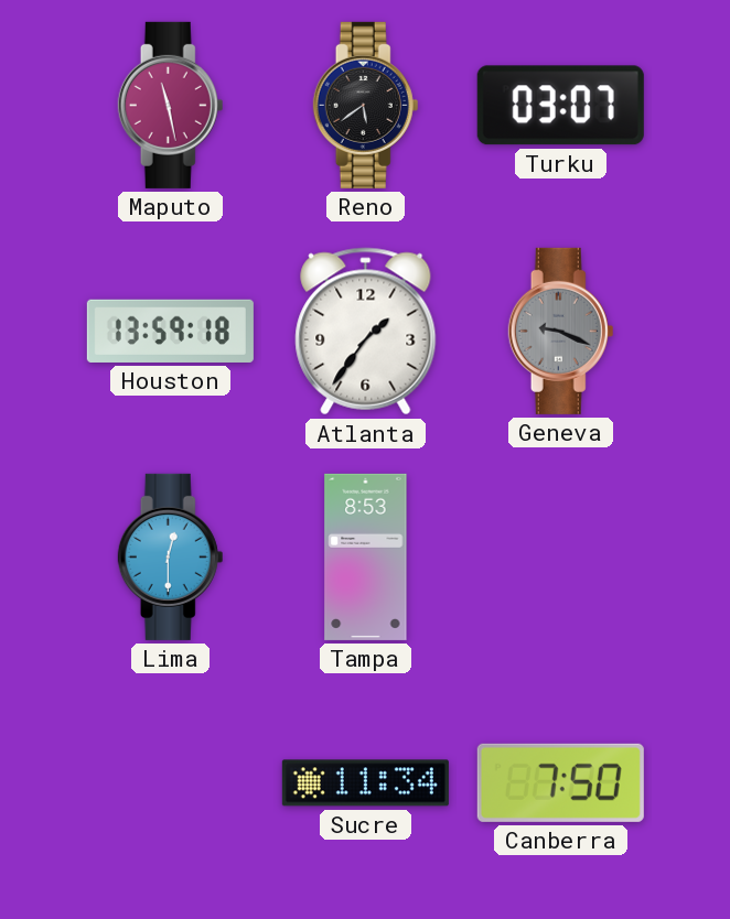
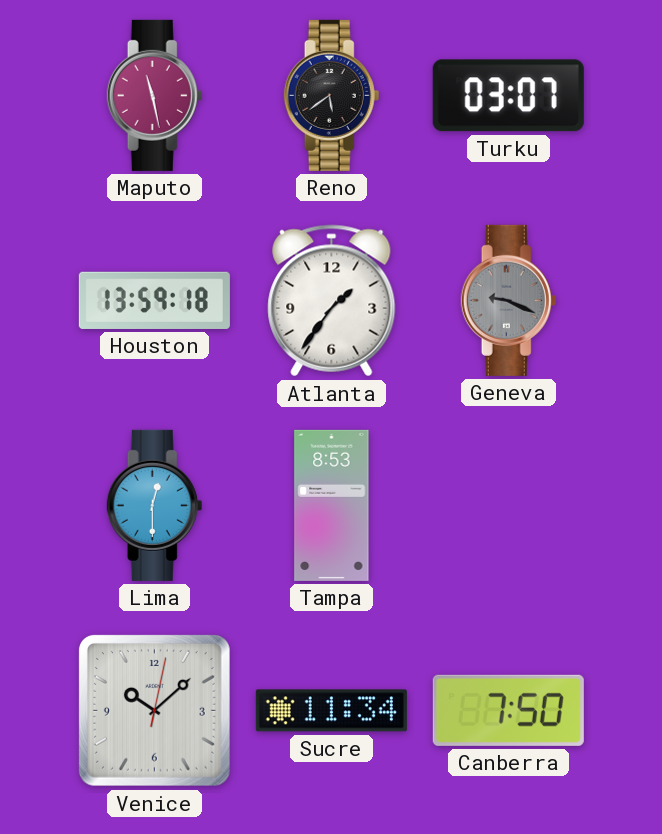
Venice: none -> 10:08 (154, 710)
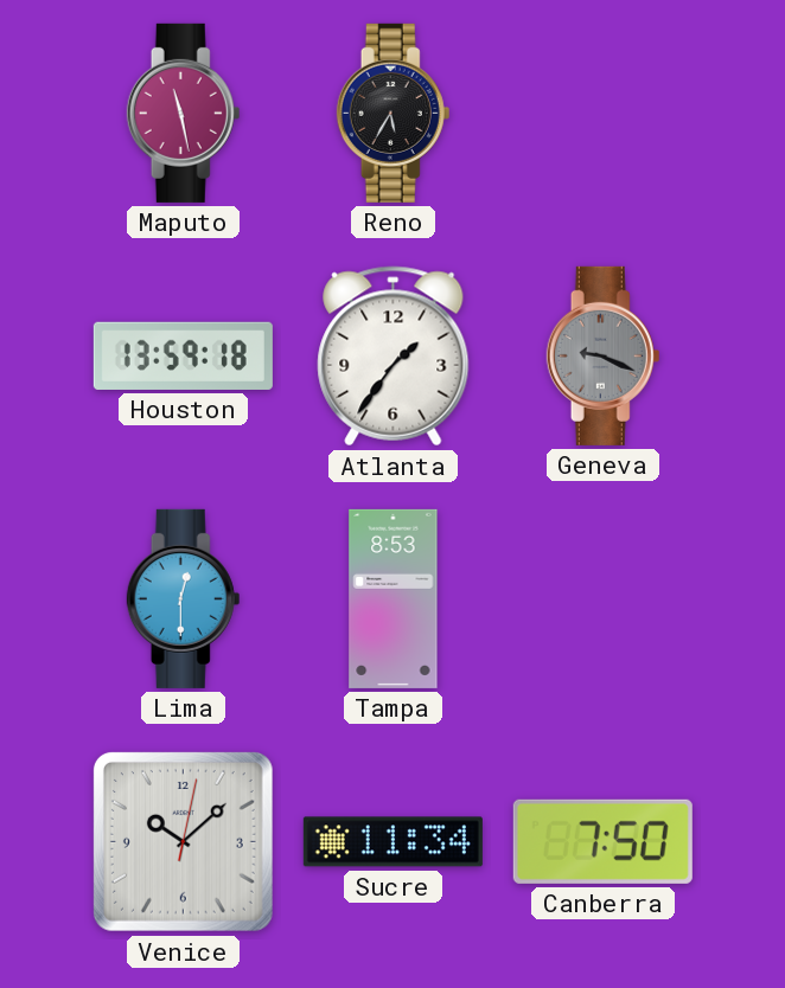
Reno: 5:39 -> 5:35 (394, 113)
Turku: 03:07 -> none (508, 96)
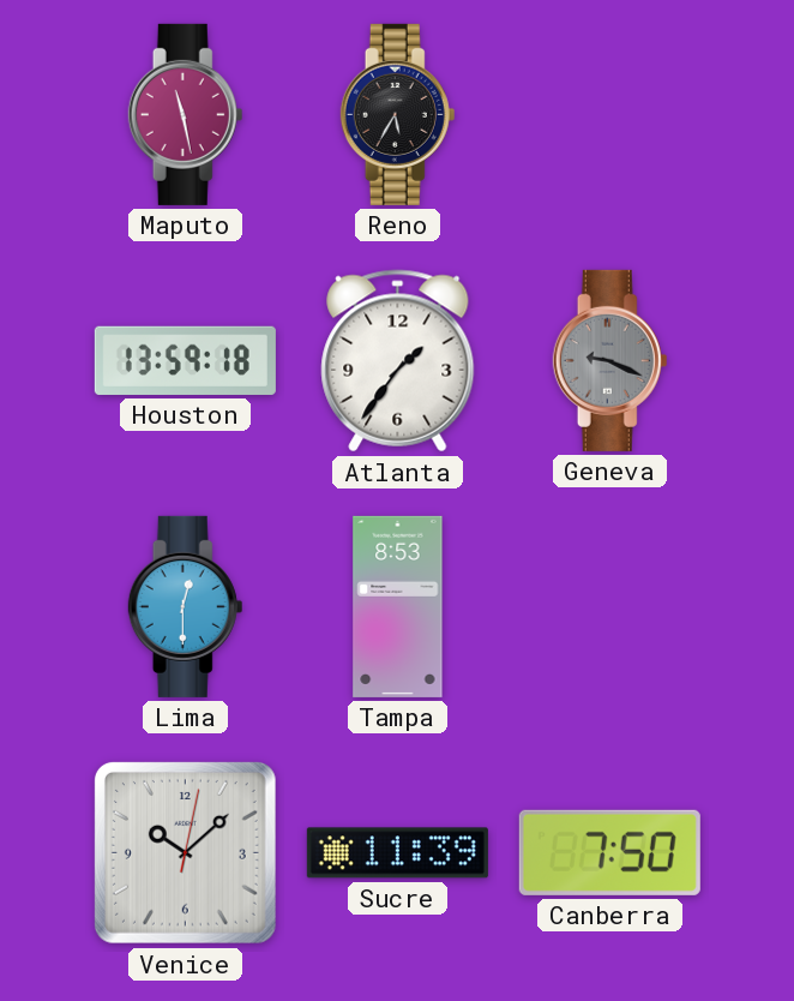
Sucre: 11:34 -> 11:39 (397, 853)
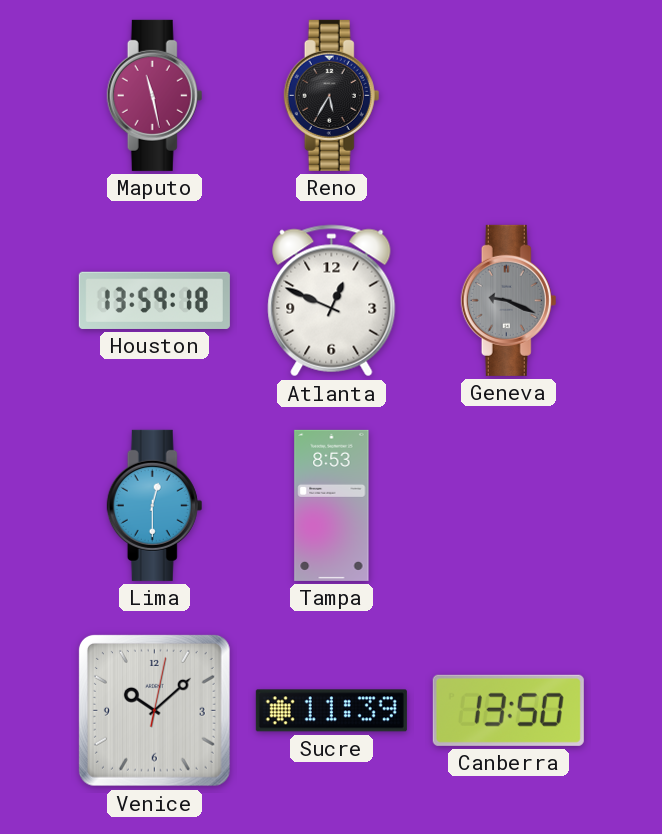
Atlanta: 1:36 -> 12:49 (332, 301)
Canberra: 7:50 -> 13:50 (508, 710)
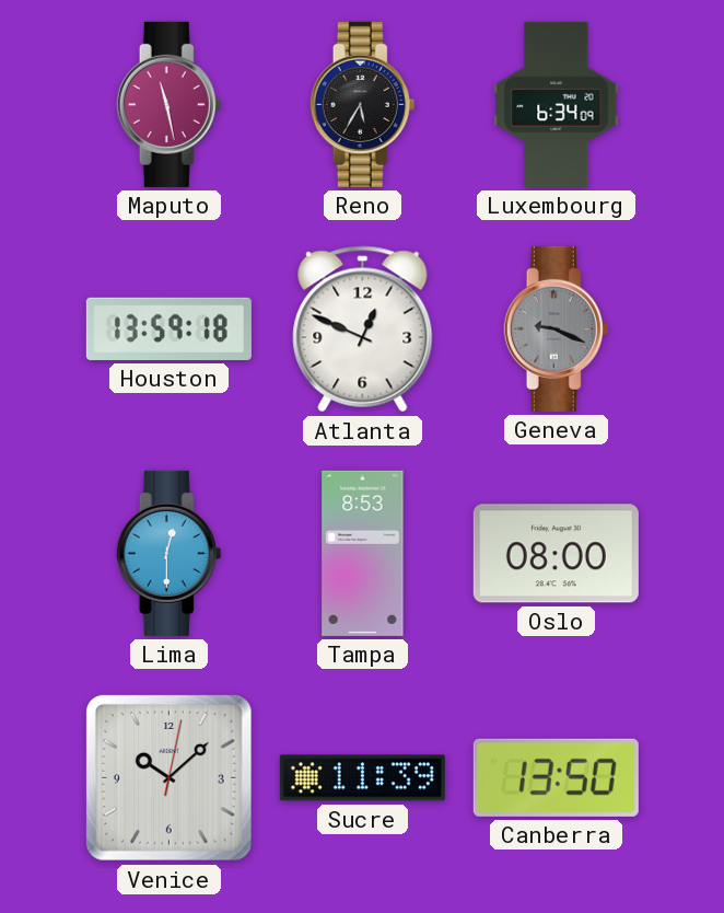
Luxembourg: none -> 6:34 (557, 104)
Oslo: none -> 08:00 (556, 554)
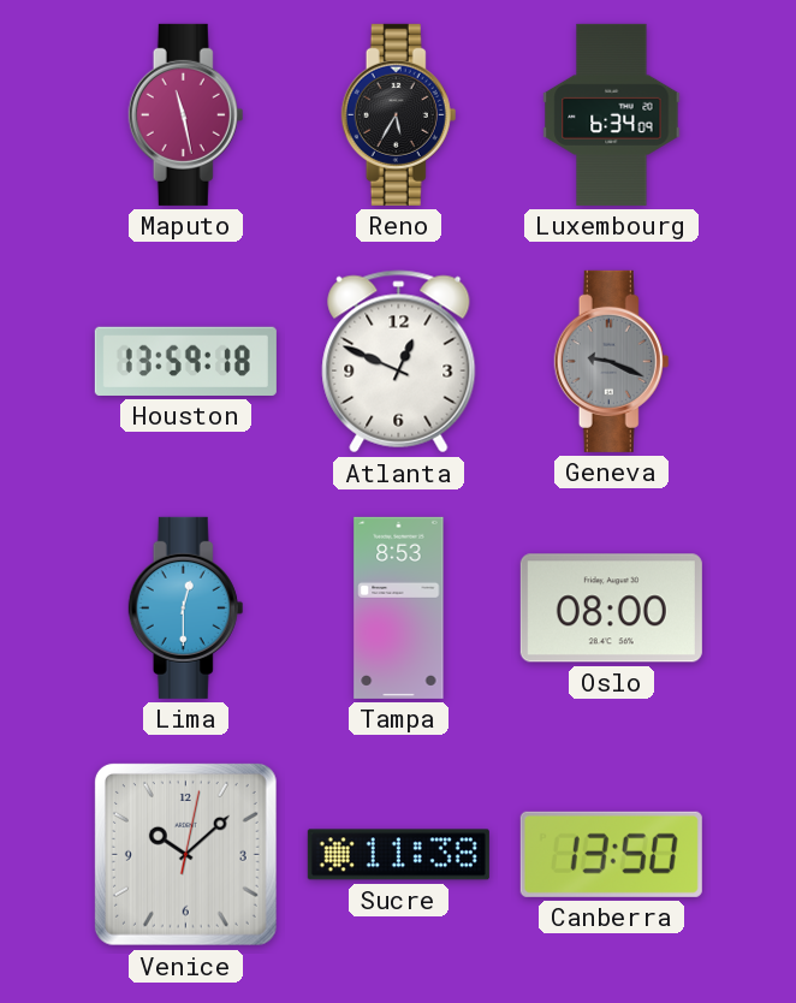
Sucre: 11:39 -> 11:38 (398, 855)
